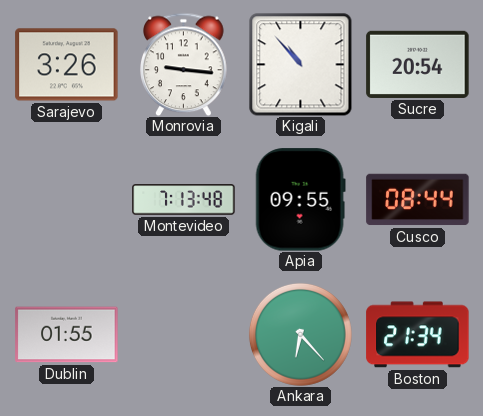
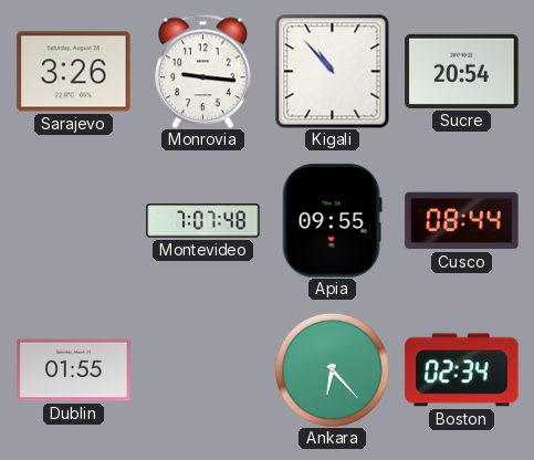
Montevideo: 7:13 -> 7:07 (203, 221)
Boston: 21:34 -> 02:34 (462, 370)
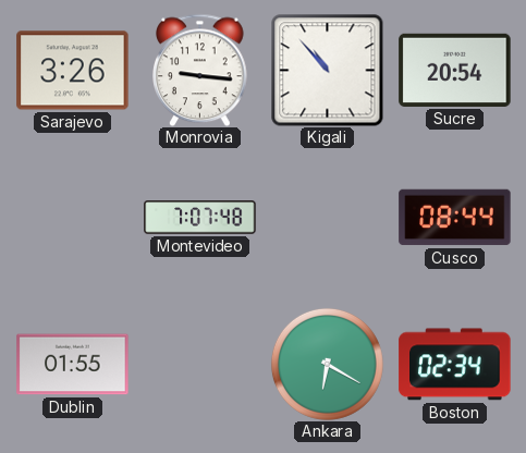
Apia: 09:55 -> none (332, 221)
Ankara: 6:23 -> 6:20 (327, 364)
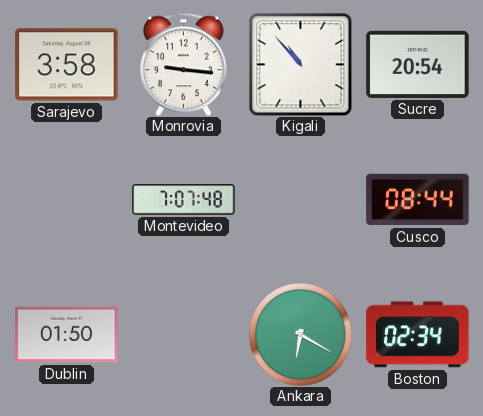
Sarajevo: 3:26 -> 3:58 (67, 65)
Dublin: 01:55 -> 01:50 (67, 335)
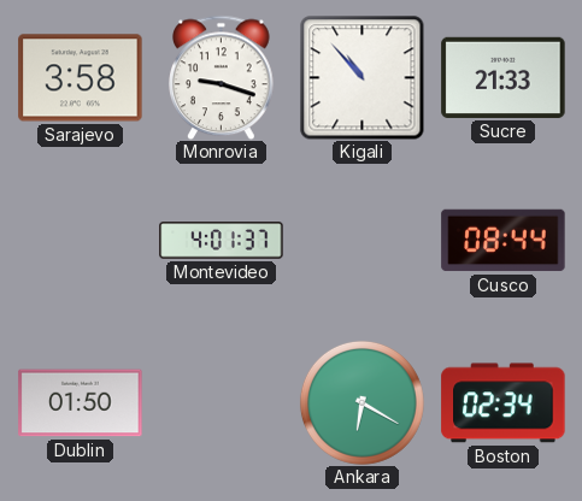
Monrovia: 9:16 -> 9:18 (222, 77)
Sucre: 20:54 -> 21:33 (504, 77)
Montevideo: 7:07 -> 4:01 (222, 241)
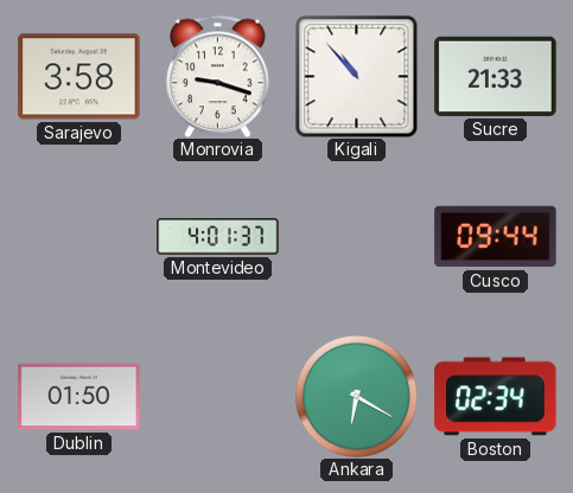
Cusco: 08:44 -> 09:44 (496, 237)
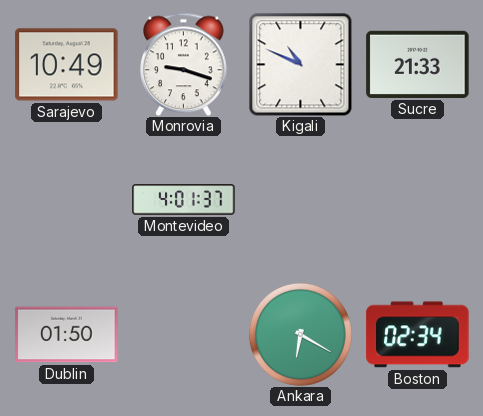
Sarajevo: 3:58 -> 10:49 (67, 65)
Kigali: 10:53 -> 10:49 (300, 64)
Cusco: 09:44 -> none (496, 237)
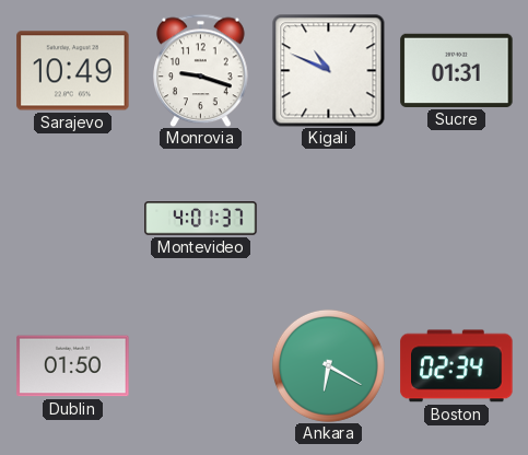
Sucre: 21:33 -> 01:31 (457, 70)
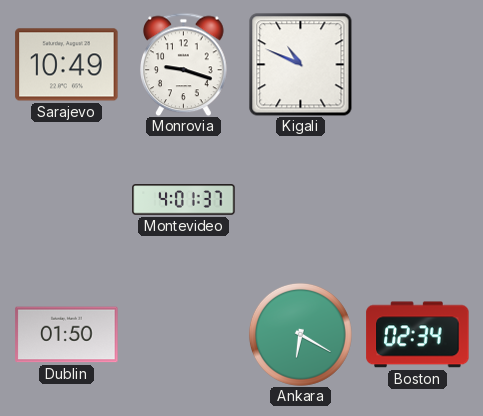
Sucre: 01:31 -> none (457, 70)
